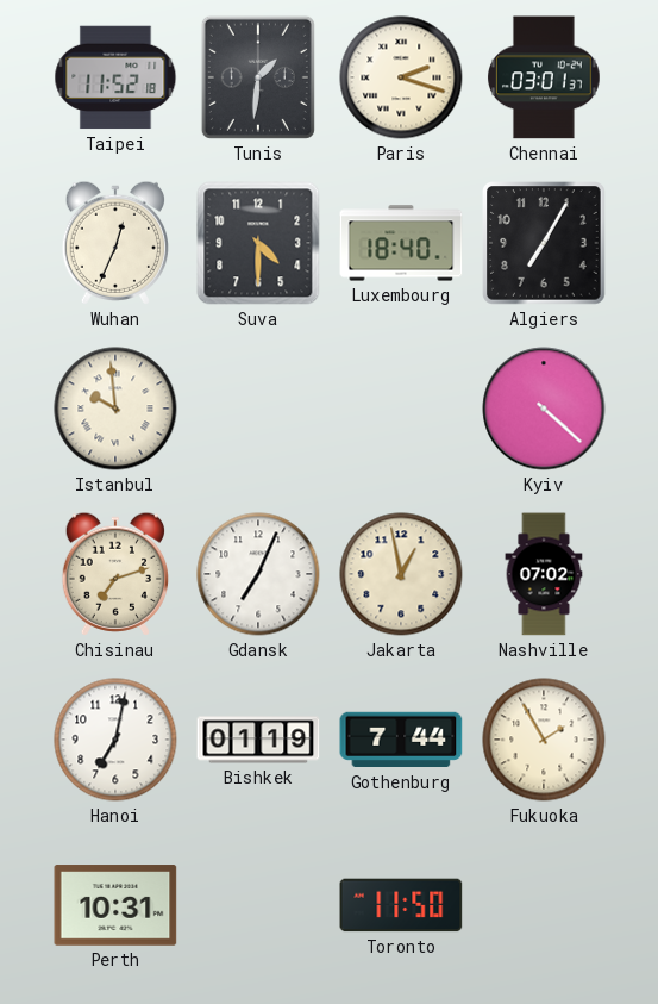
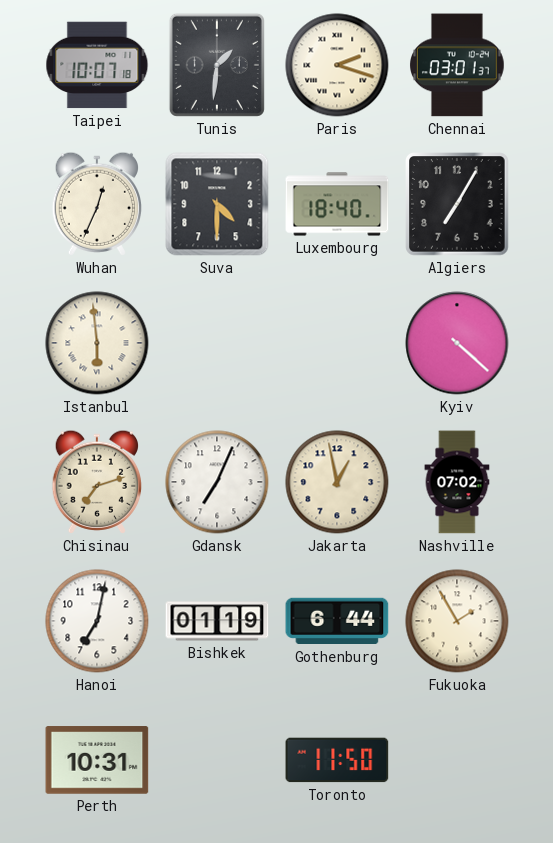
Taipei: 11:52 -> 10:07 (97, 65)
Istanbul: 9:59 -> 5:59 (97, 343)
Gothenburg: 7:44 -> 6:44 (337, 621)
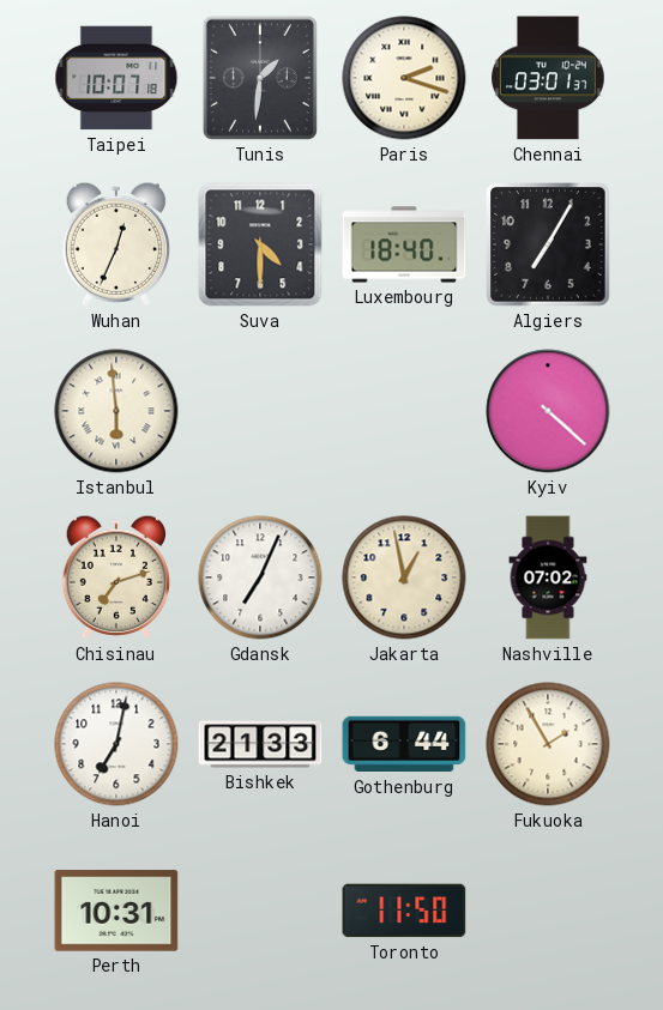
Bishkek: 01:19 -> 21:33 (260, 744)
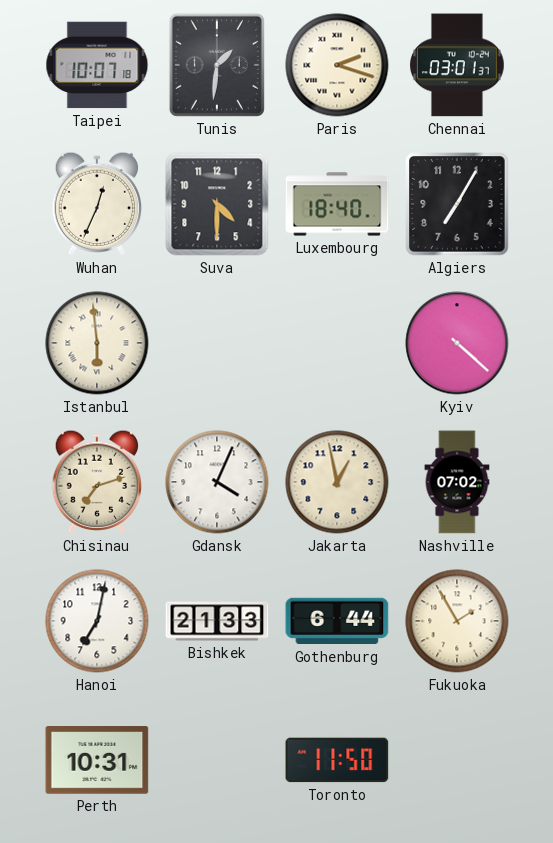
Gdansk: 7:04 -> 4:04 (217, 482)
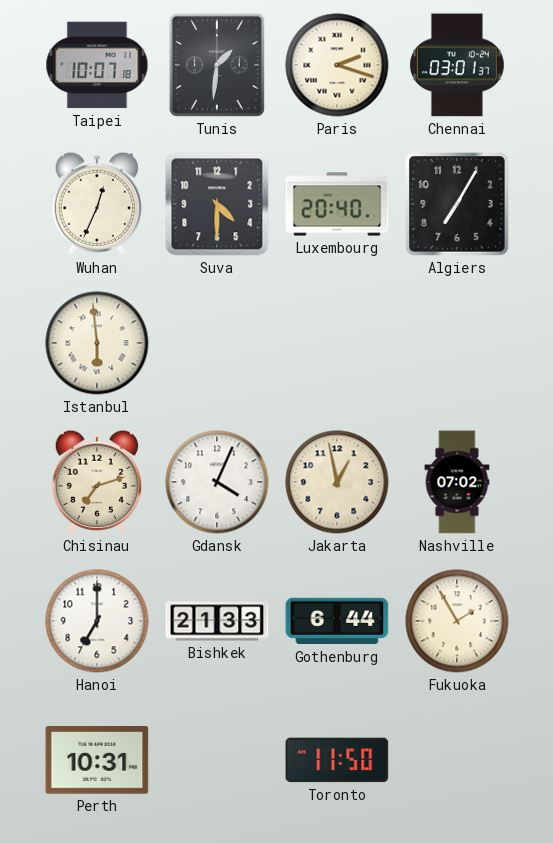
Luxembourg: 18:40 -> 20:40 (337, 204)
Kyiv: 4:22 -> none (457, 343)
Hanoi: 7:02 -> 7:00 (97, 621)
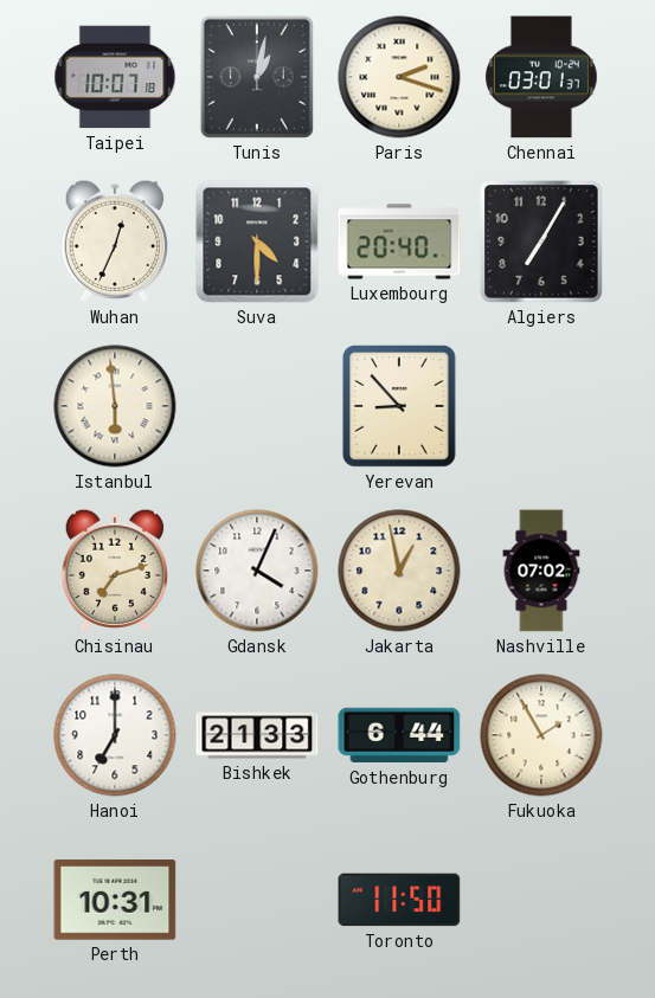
Tunis: 1:31 -> 1:02 (257, 77)
Yerevan: none -> 8:53 (400, 407)
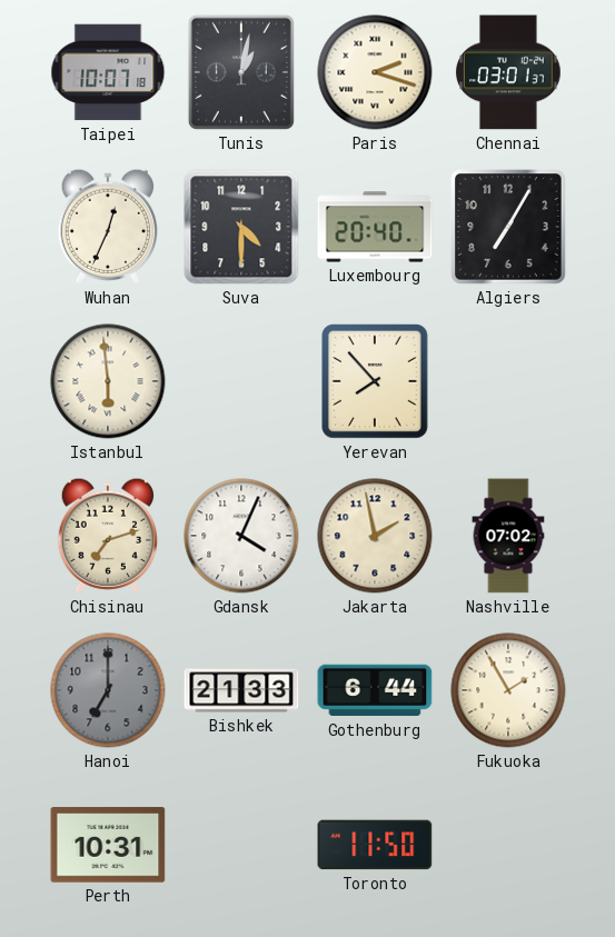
Yerevan: 8:53 -> 7:53 (376, 382)
Jakarta: 12:58 -> 1:58 (375, 536)
Hanoi dial: white -> grey (108, 690)
